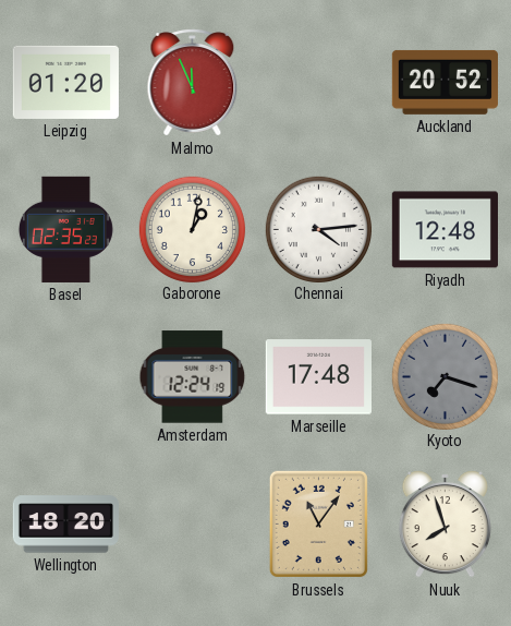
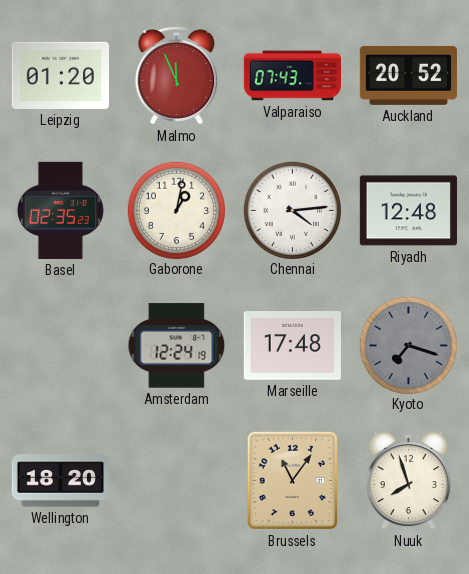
Valparaiso: none -> 07:43 (292, 76)
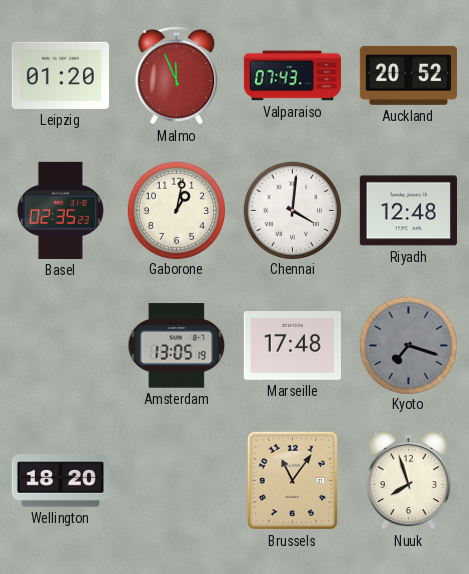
Chennai: 4:14 -> 4:01 (292, 210)
Amsterdam: 12:24 -> 13:05 (177, 346)
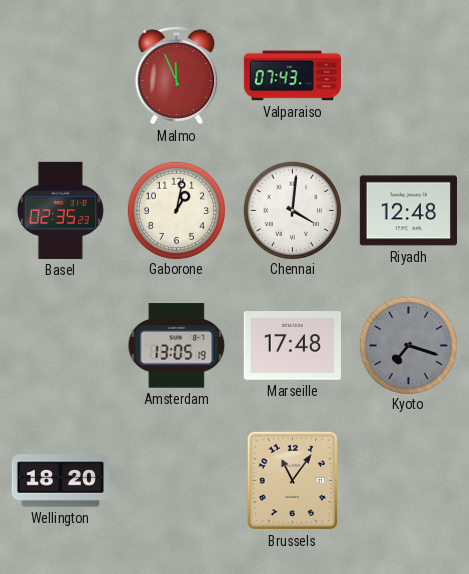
Leipzig: 01:20 -> none (60, 75)
Auckland: 20:52 -> none (408, 75)
Nuuk: 7:57 -> none (408, 480)
